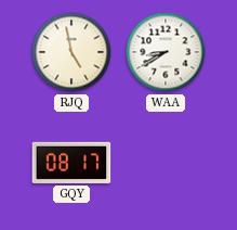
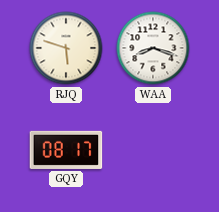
RJQ: 4:58 -> 5:48 (66, 48)
WAA: 8:40 -> 8:18 (153, 48)
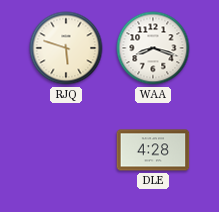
GQY: 08:17 -> none (66, 150)
DLE: none -> 4:28 (153, 150)
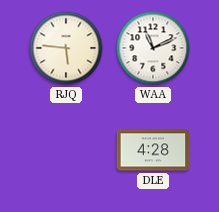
RJQ: 5:48 -> 5:46 (66, 48)
WAA: 8:18 -> 11:11 (153, 48)
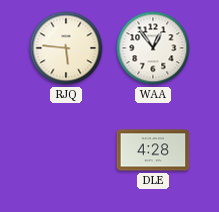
WAA: 11:11 -> 12:54 (153, 48)
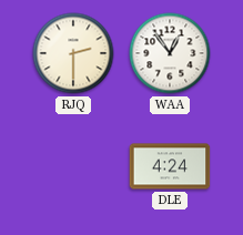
RJQ: 5:46 -> 2:30 (73, 53)
DLE: 4:28 -> 4:24 (170, 166)
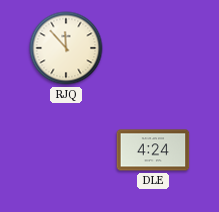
RJQ: 2:30 -> 11:53 (66, 48)
WAA: 12:54 -> none (170, 53)
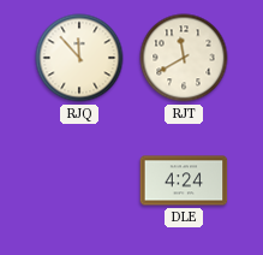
RJT: none -> 11:40 (184, 58)
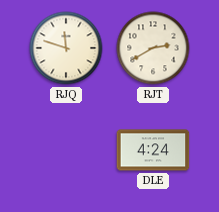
RJQ: 11:53 -> 11:48 (66, 48)
RJT: 11:40 -> 2:40 (153, 48)
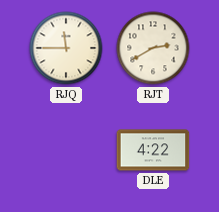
RJQ: 11:48 -> 11:45 (66, 48)
DLE: 4:24 -> 4:22 (153, 150)
